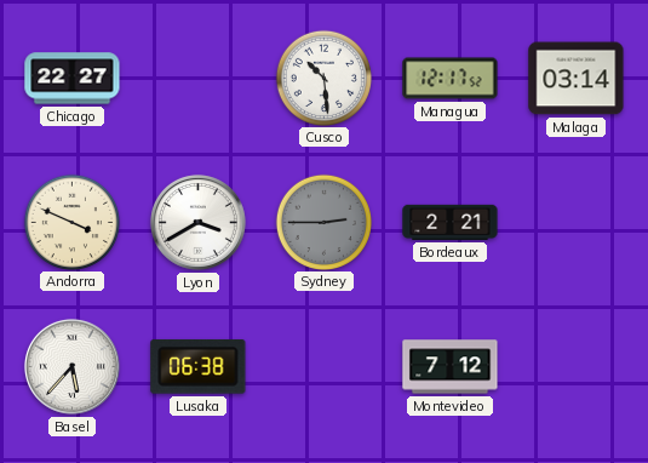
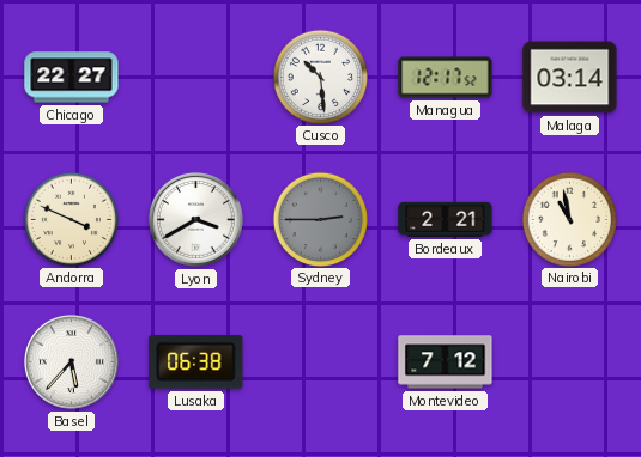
Nairobi: none -> 10:58 (569, 219)
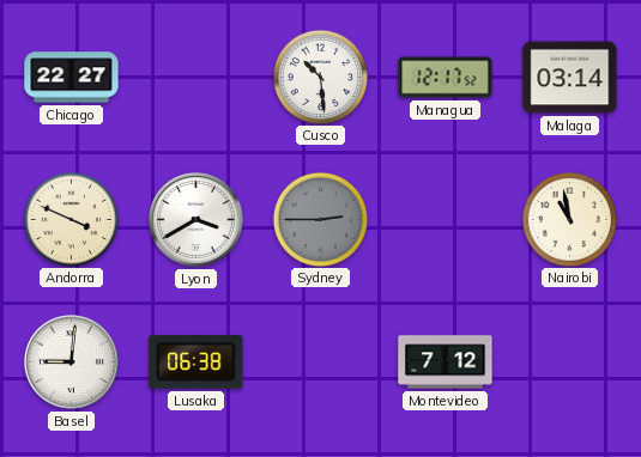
Bordeaux: 2:21 -> none (446, 219)
Basel: 5:37 -> 9:01 (71, 361)
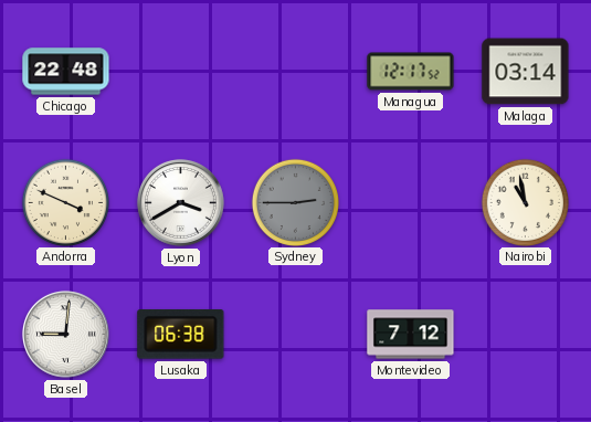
Chicago: 22:27 -> 22:48 (66, 72)
Cusco: 10:29 -> none (320, 77)
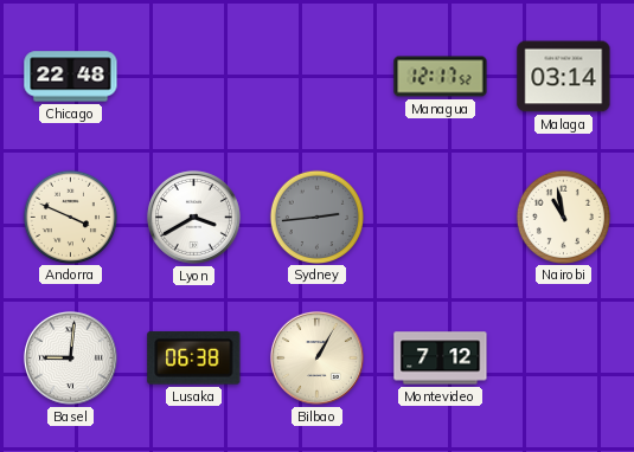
Sydney: 2:45 -> 2:44 (316, 217)
Bilbao: none -> 1:05 (316, 357)
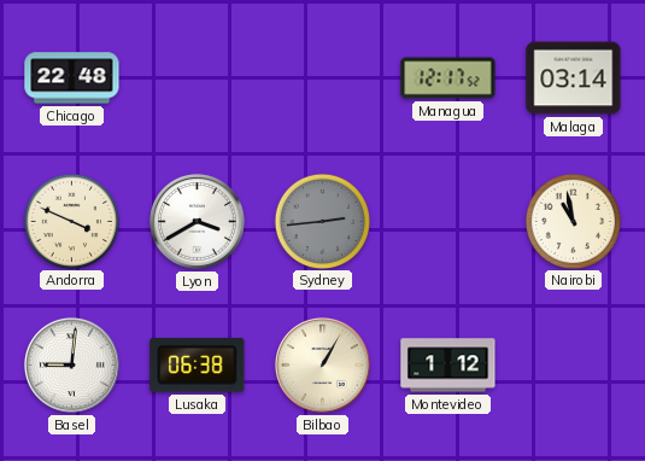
Montevideo: 7:12 -> 1:12 (448, 366)
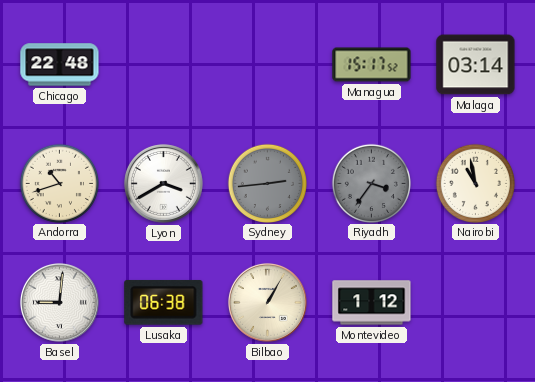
Managua: 12:17 -> 15:17 (372, 65)
Andorra: 3:49 -> 10:42 (59, 183)
Riyadh: none -> 3:36 (371, 183)
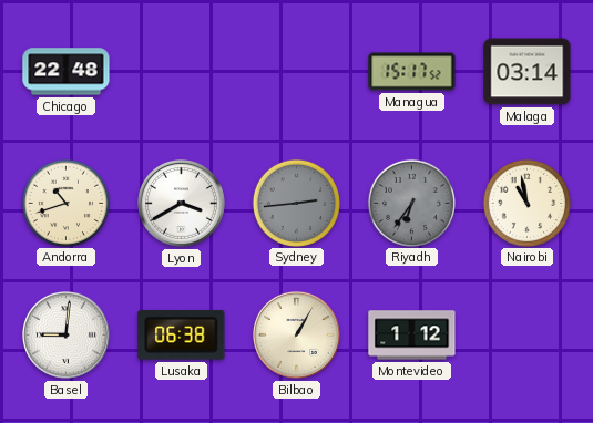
Riyadh: 3:36 -> 6:36 (411, 203)
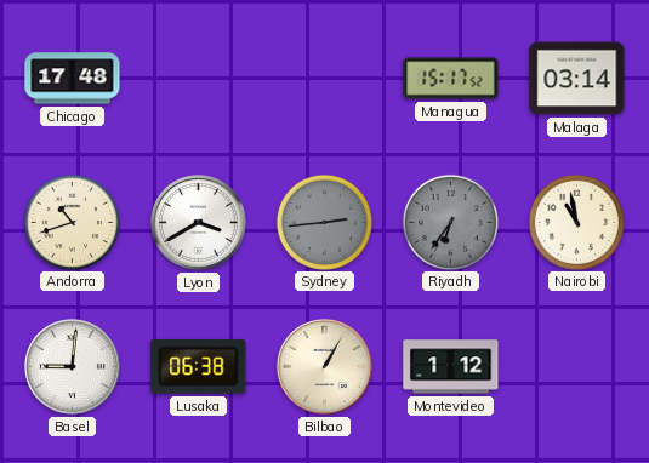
Chicago: 22:48 -> 17:48 (73, 79)
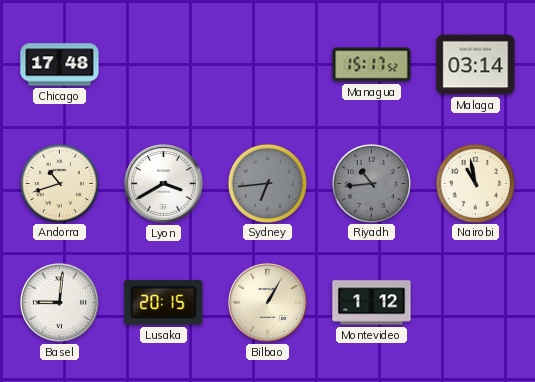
Sydney: 2:44 -> 6:44 (267, 183)
Riyadh: 6:36 -> 10:44 (371, 183)
Lusaka: 06:38 -> 20:15 (164, 303)
